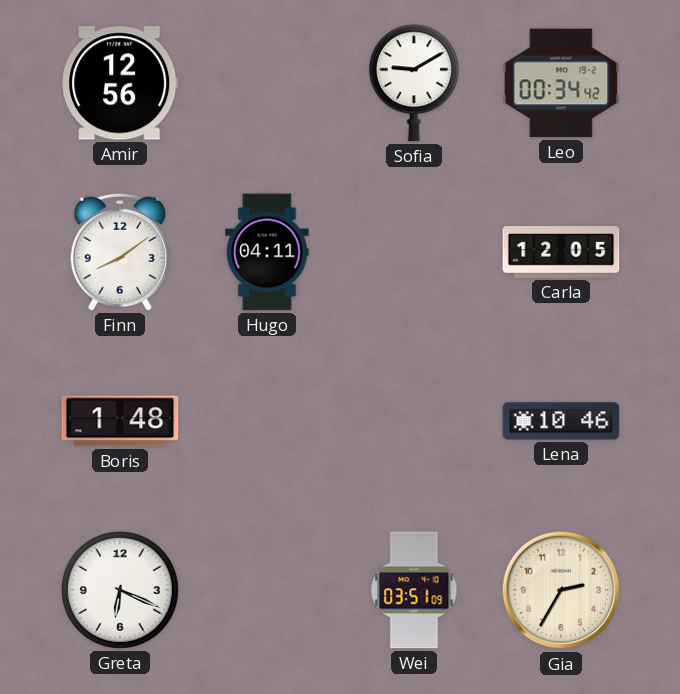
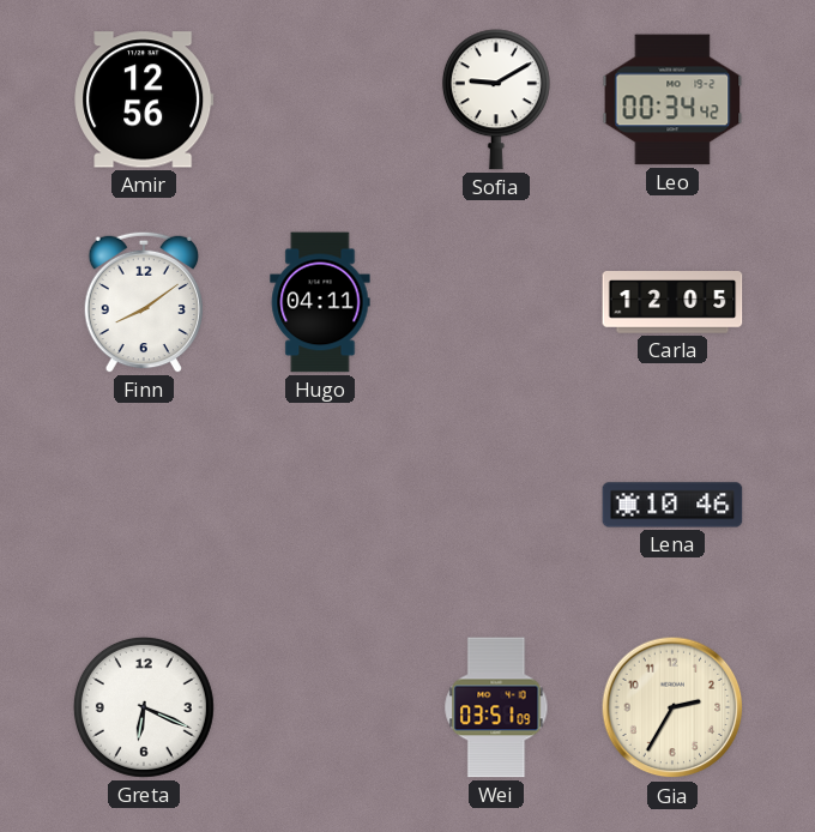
Boris: 1:48 -> none (120, 421)
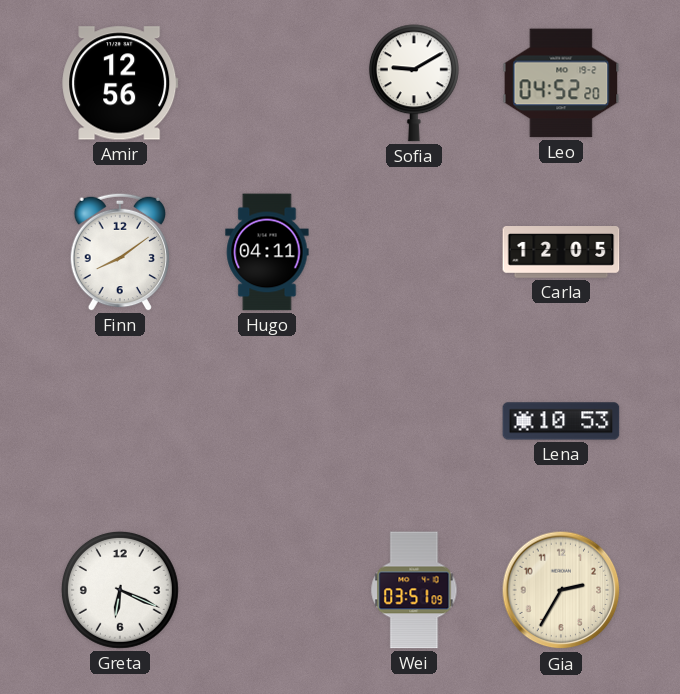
Leo: 00:34 -> 04:52 (561, 83)
Lena: 10:46 -> 10:53 (561, 421)
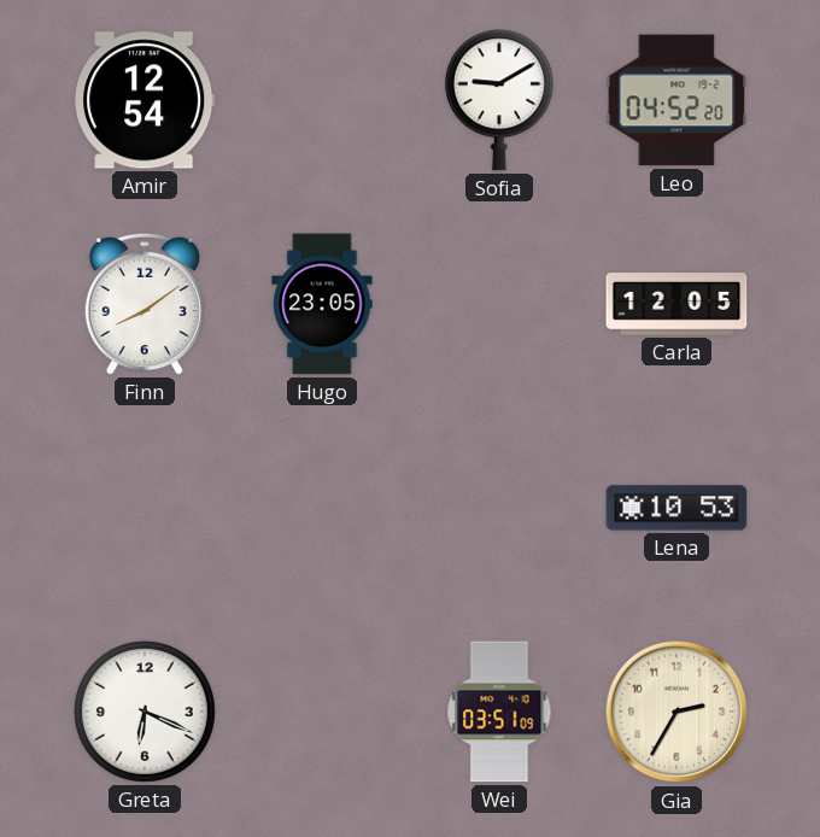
Amir: 12:56 -> 12:54 (145, 100)
Hugo: 04:11 -> 23:05 (322, 304)
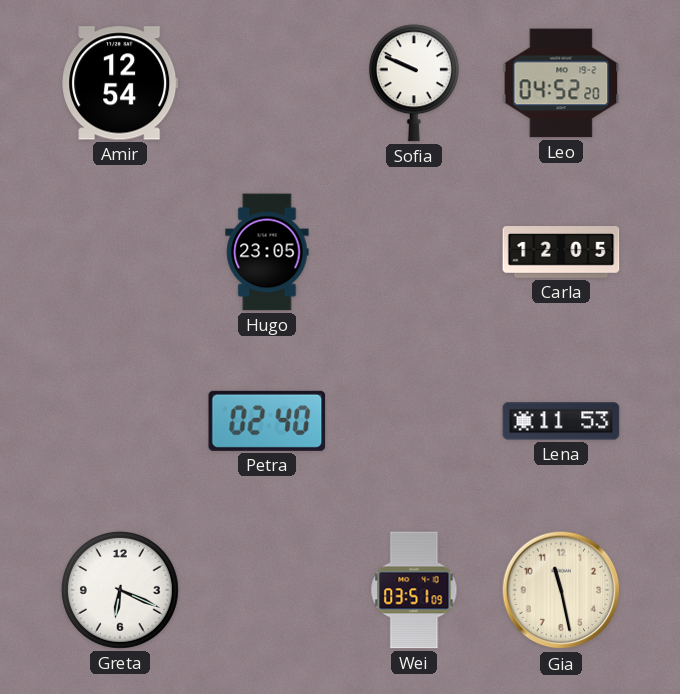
Sofia: 9:10 -> 9:49 (414, 83)
Finn: 8:09 -> none (143, 304)
Petra: none -> 02:40 (267, 421)
Lena: 10:53 -> 11:53 (561, 421)
Gia: 2:35 -> 11:28 (561, 590)
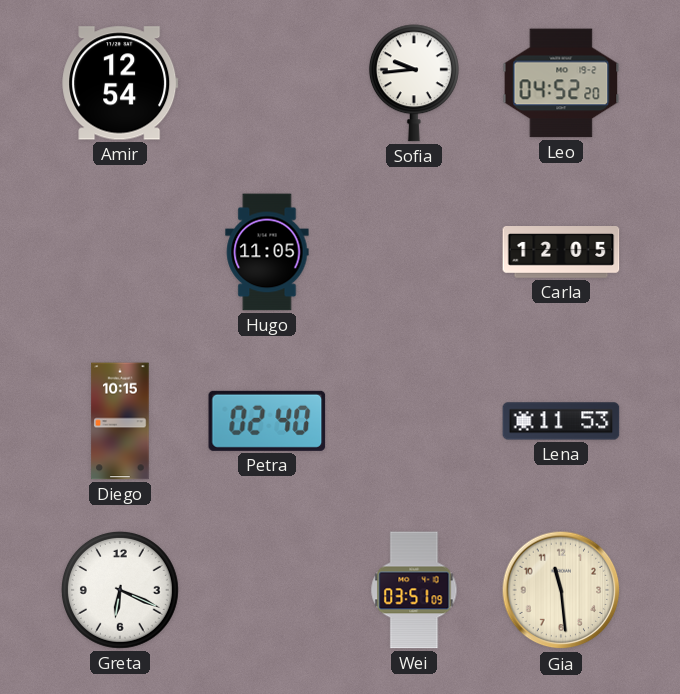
Sofia: 9:49 -> 9:44 (414, 83)
Hugo: 23:05 -> 11:05 (267, 252)
Diego: none -> 10:15 (120, 421)
Gia: 11:28 -> 11:29 (561, 590)
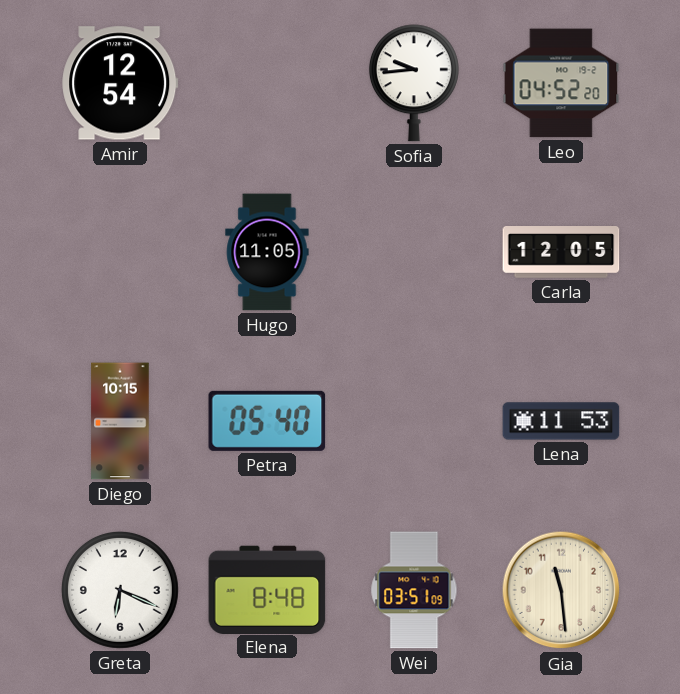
Petra: 02:40 -> 05:40 (267, 421)
Elena: none -> 8:48 (267, 589)
